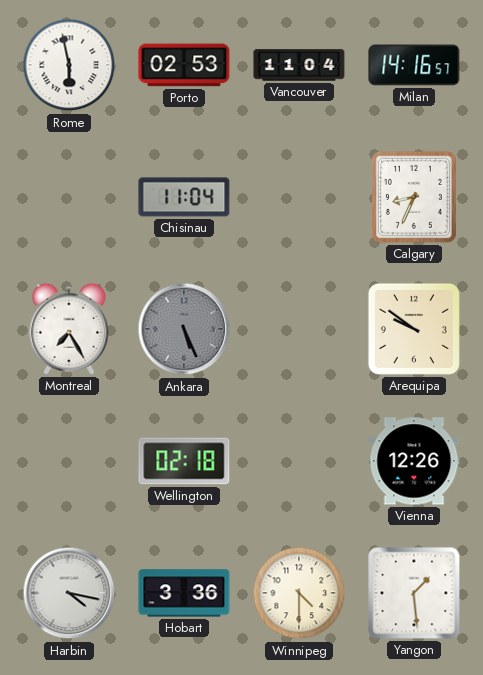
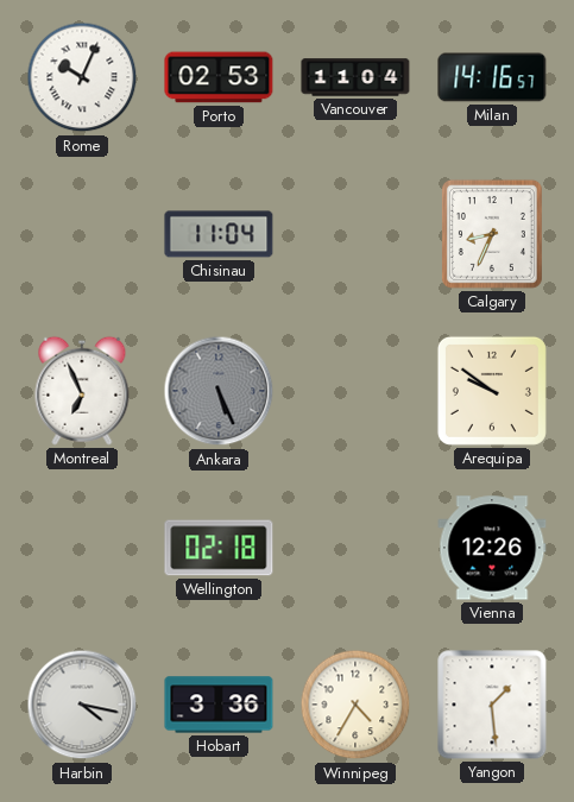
Rome: 5:58 -> 10:04 (82, 77)
Montreal: 7:25 -> 6:56 (82, 391)
Winnipeg: 4:30 -> 4:35 (355, 705)
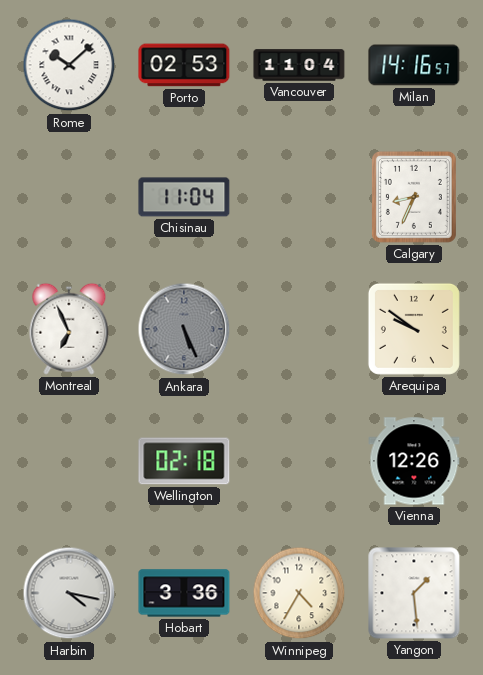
Rome: 10:04 -> 10:08 (69, 65)
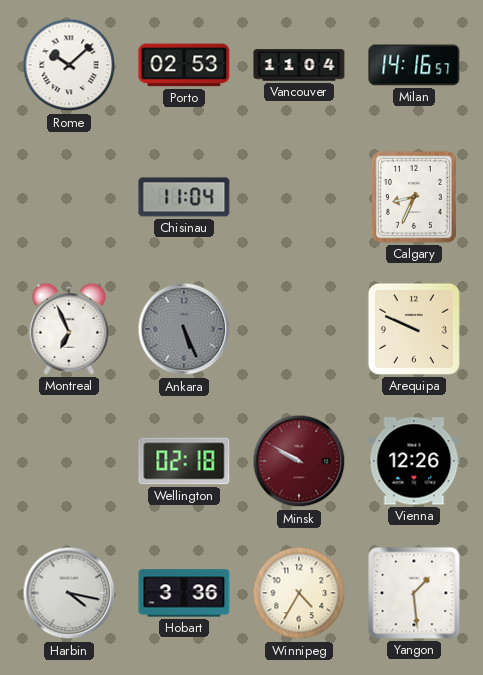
Arequipa: 9:51 -> 9:49 (414, 329)
Minsk: none -> 9:50 (299, 461)
